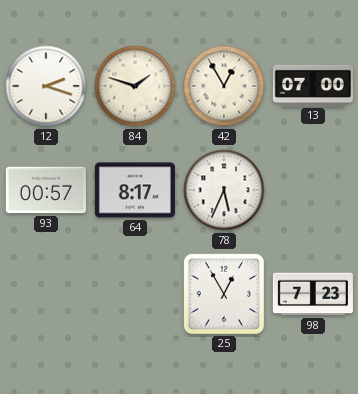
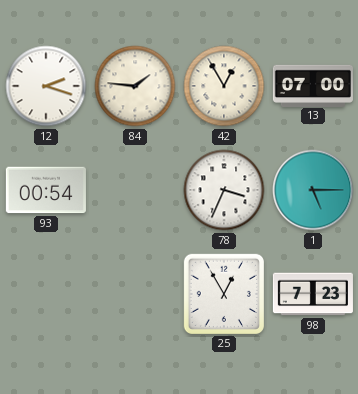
84: 1:48 -> 1:46 (135, 86)
93: 00:57 -> 00:54 (46, 190)
64: 8:17 -> none (135, 190)
78: 5:34 -> 3:34 (224, 190)
1: none -> 5:15 (313, 190)
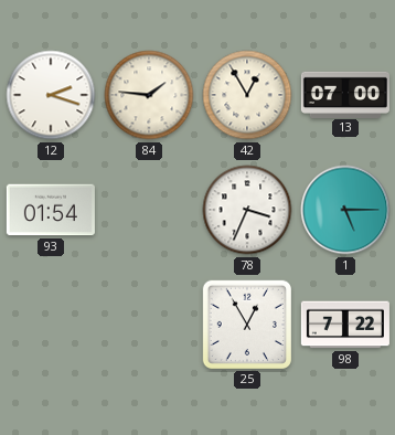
93: 00:54 -> 01:54 (51, 210)
98: 7:23 -> 7:22 (345, 325)
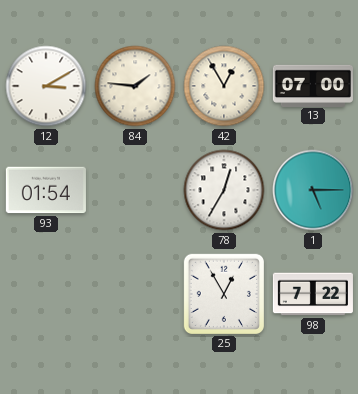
12: 2:18 -> 3:10 (46, 86)
78: 3:34 -> 12:35 (224, 190)
